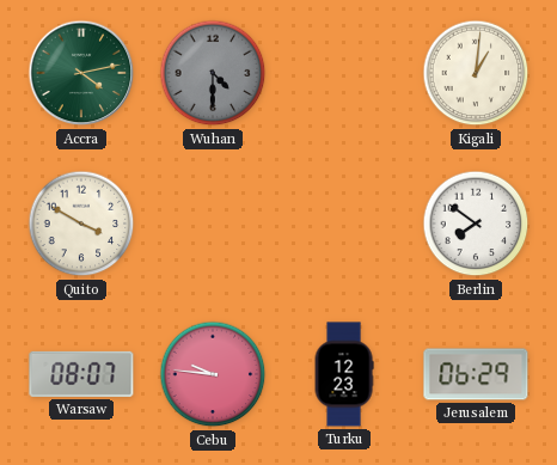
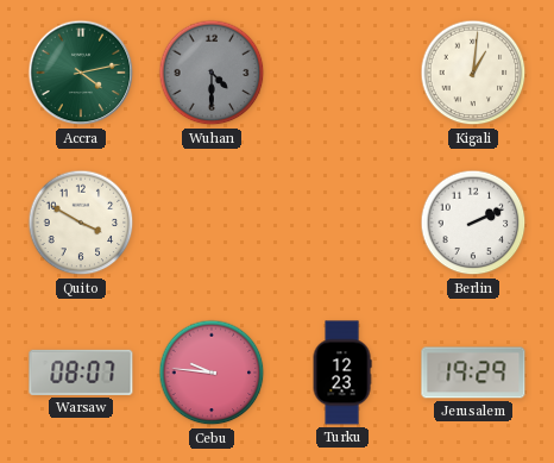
Berlin: 7:51 -> 2:11 (473, 223)
Jerusalem: 06:29 -> 19:29 (473, 373)
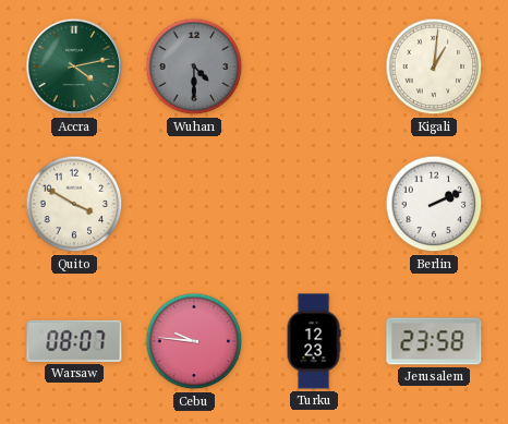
Jerusalem: 19:29 -> 23:58 (434, 341)
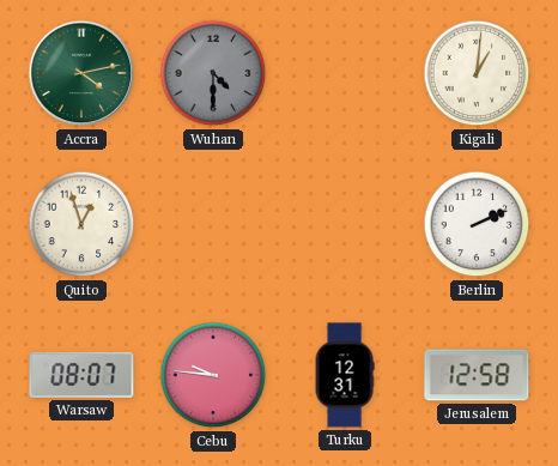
Quito: 3:50 -> 12:57 (81, 224)
Turku: 12:23 -> 12:31 (345, 375)
Jerusalem: 23:58 -> 12:58 (477, 375)
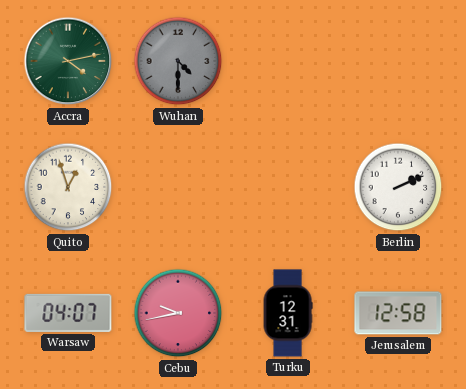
Kigali: 1:01 -> none (477, 73)
Warsaw: 08:07 -> 04:07 (68, 313)
Cebu: 9:46 -> 9:43 (178, 313)
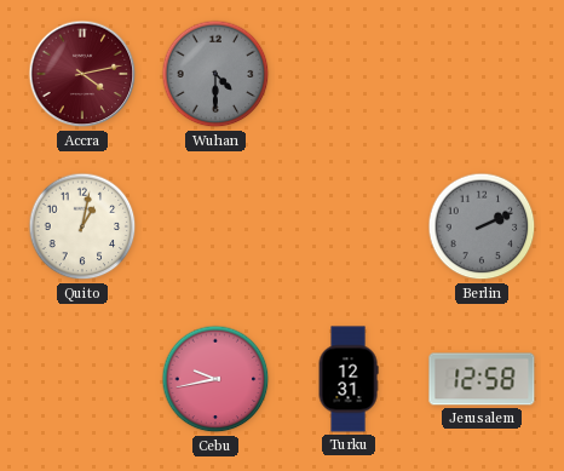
Accra dial: green -> burgundy (82, 74)
Quito: 12:57 -> 1:02 (82, 226)
Berlin dial: white -> grey (482, 226)
Warsaw: 04:07 -> none (68, 313)
